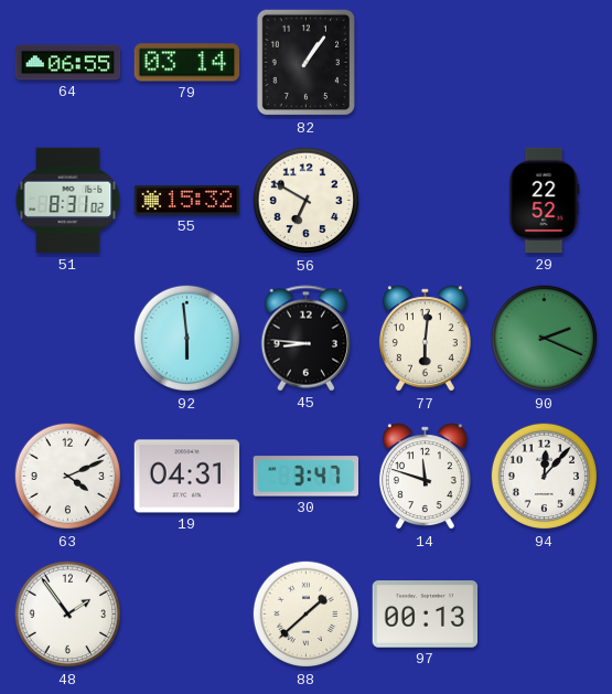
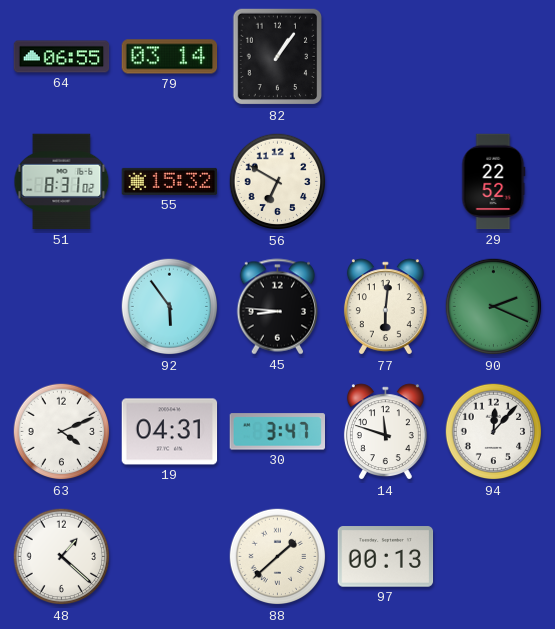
92: 5:59 -> 5:54 (170, 307)
48: 1:54 -> 1:22 (62, 557)
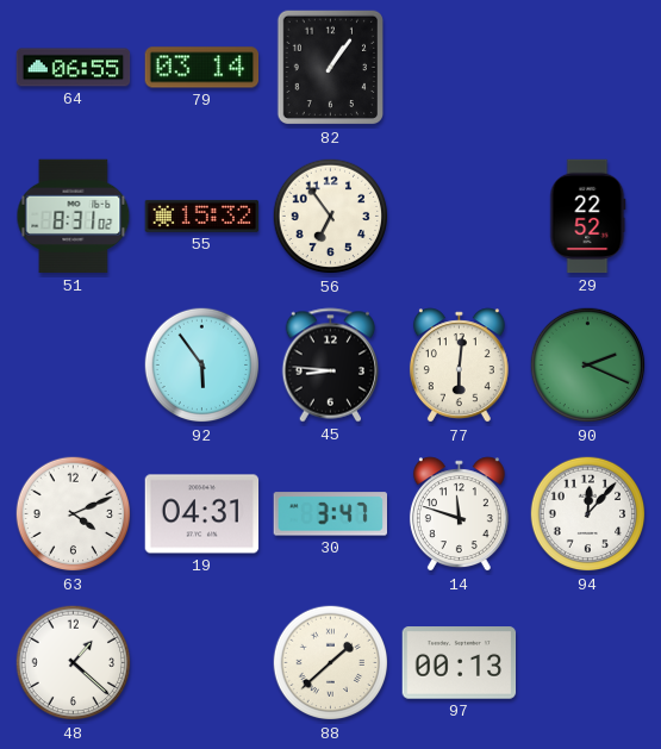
56: 6:50 -> 6:54 (331, 217)
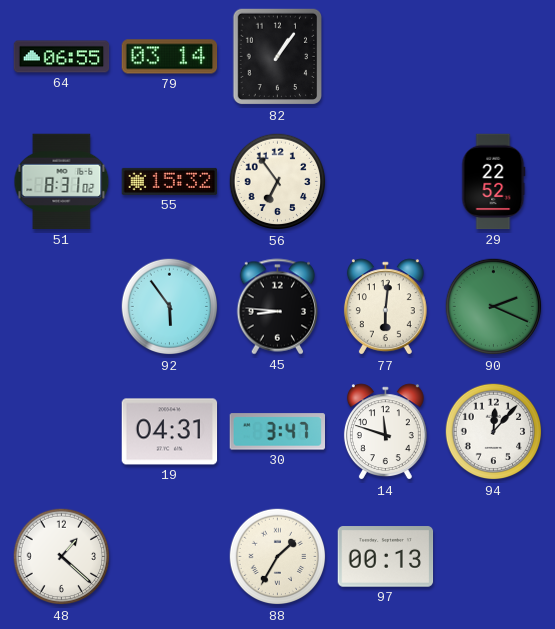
63: 4:11 -> none (74, 514)
88: 1:38 -> 1:35 (278, 557)
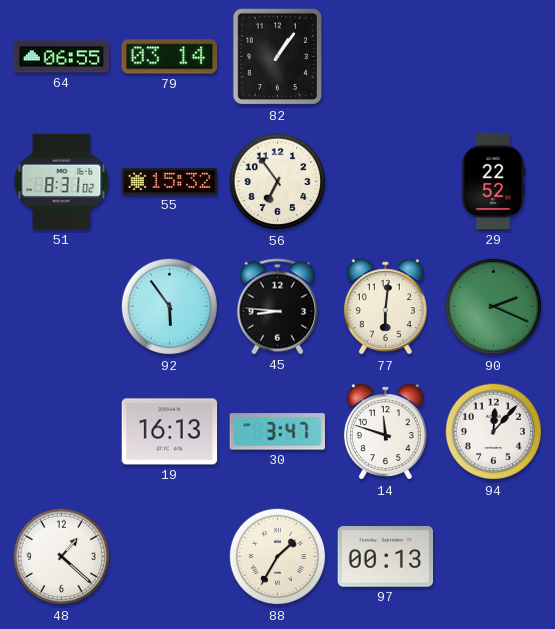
19: 04:31 -> 16:13 (170, 432)
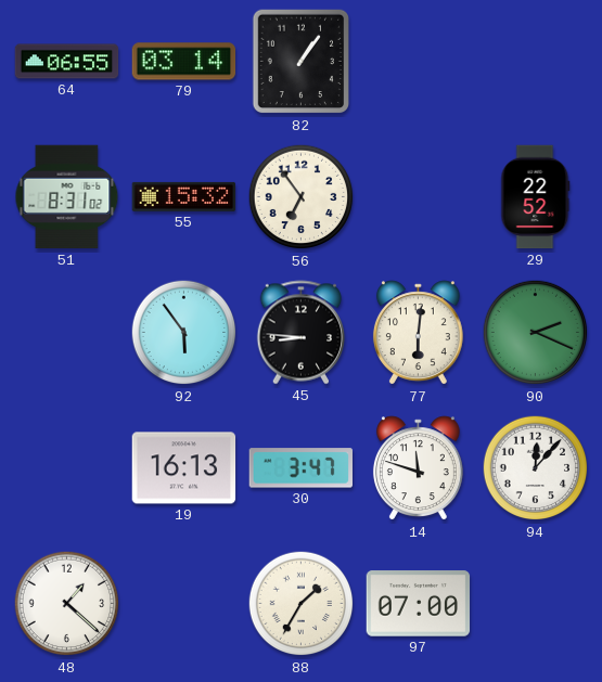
97: 00:13 -> 07:00 (419, 604)
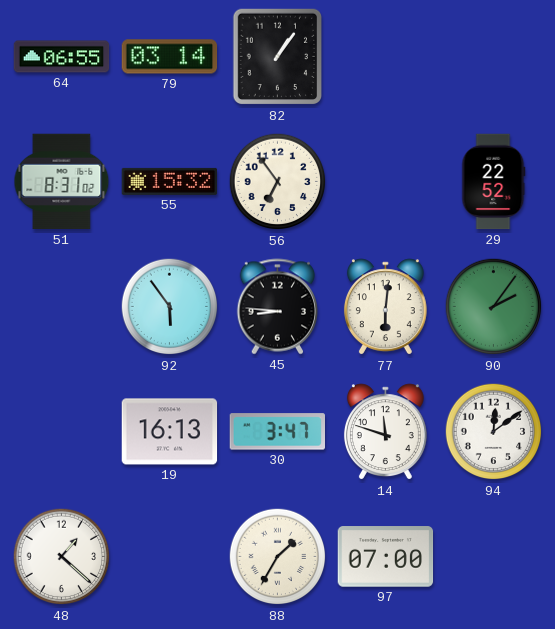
90: 2:19 -> 2:06 (494, 307)
94: 12:07 -> 12:09 (494, 432)
